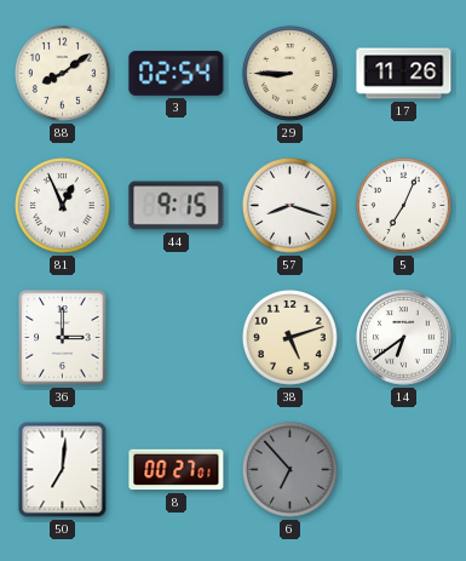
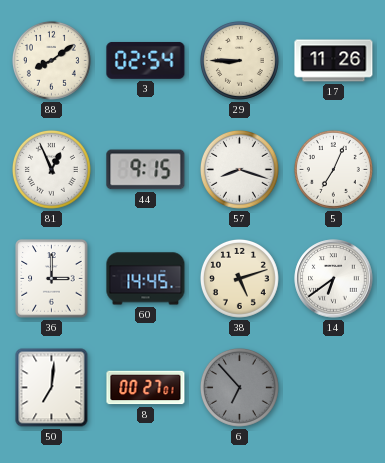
60: none -> 14:45 (146, 279)
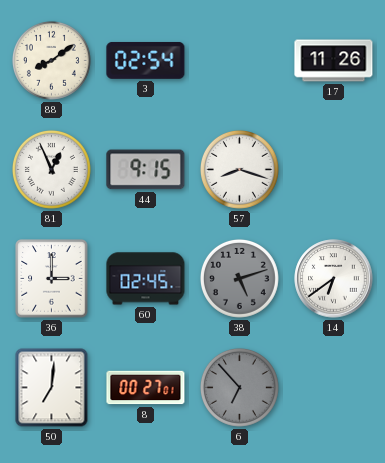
29: 8:45 -> none (239, 60)
5: 7:04 -> none (333, 169)
60: 14:45 -> 02:45 (146, 279)
38 dial: cream -> grey (239, 278)
